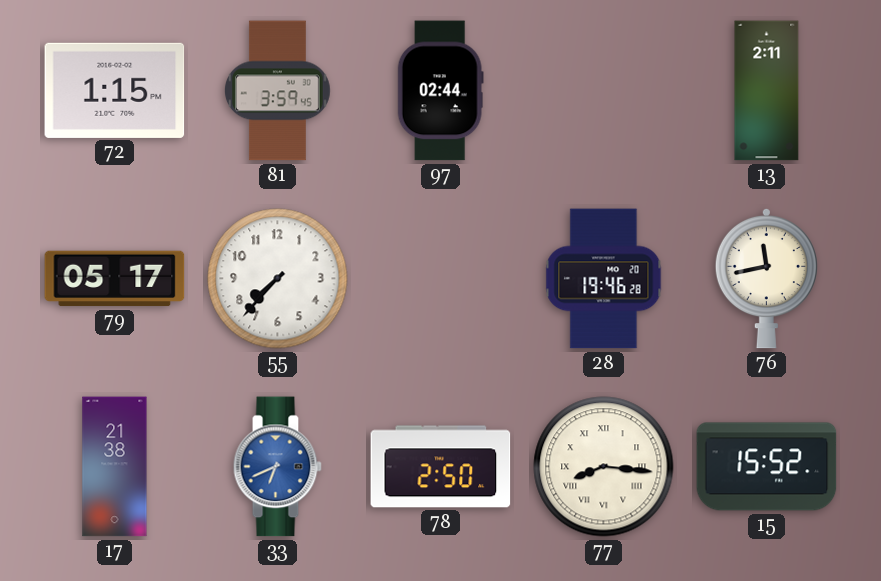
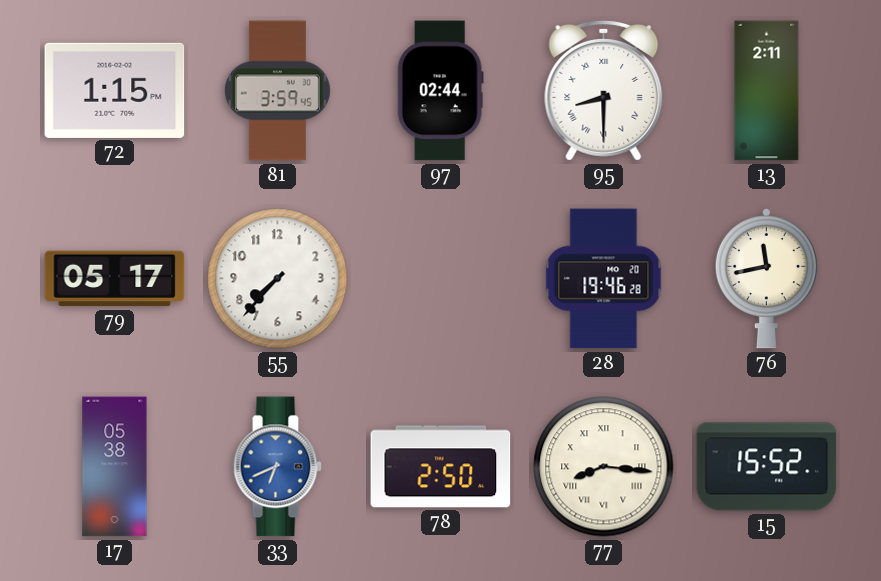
95: none -> 8:30 (604, 90)
17: 21:38 -> 05:38 (115, 467)
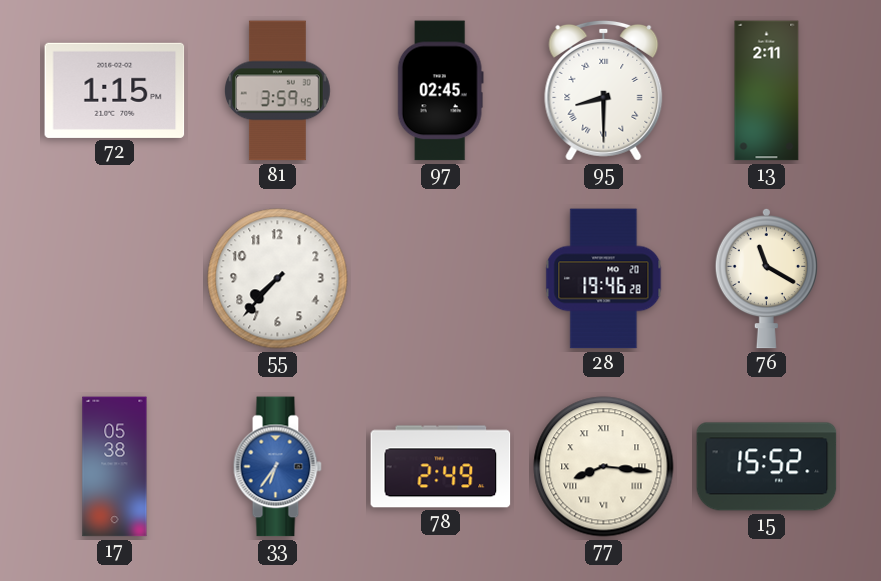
97: 02:44 -> 02:45 (440, 91)
79: 05:17 -> none (115, 279)
76: 11:43 -> 11:20 (766, 278)
33: 6:41 -> 6:36 (277, 467)
78: 2:50 -> 2:49 (441, 467)
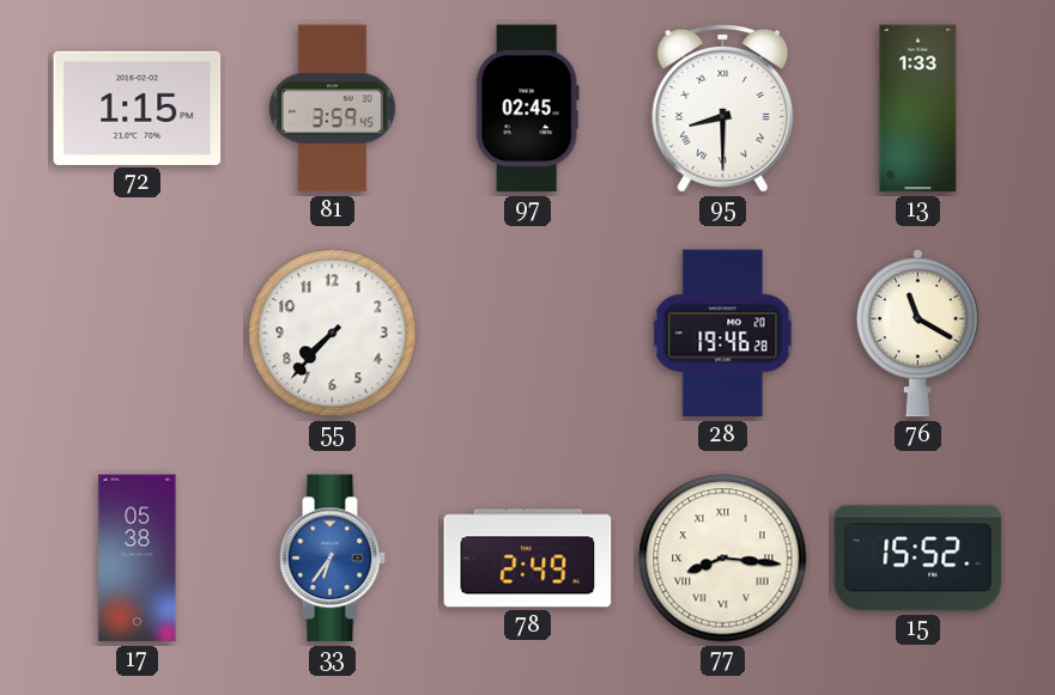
13: 2:11 -> 1:33 (918, 109)
